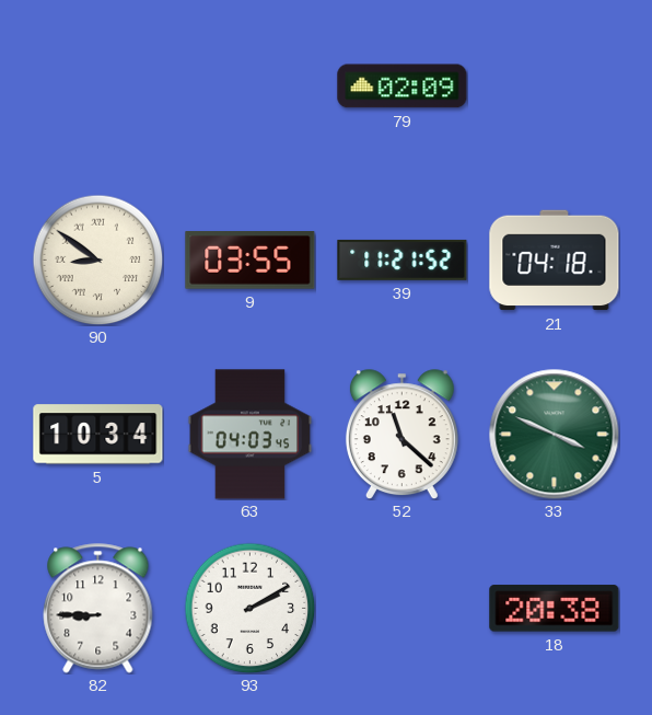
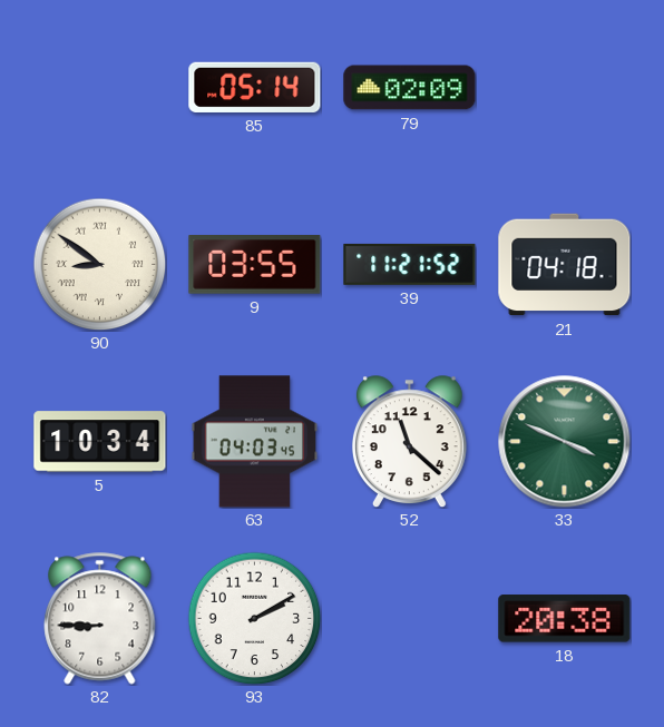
85: none -> 05:14 (255, 87)
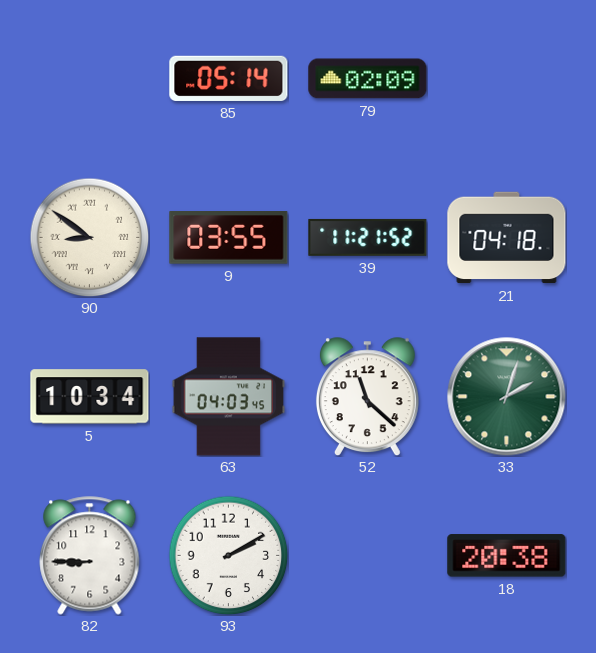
33: 3:49 -> 2:03 (507, 397)
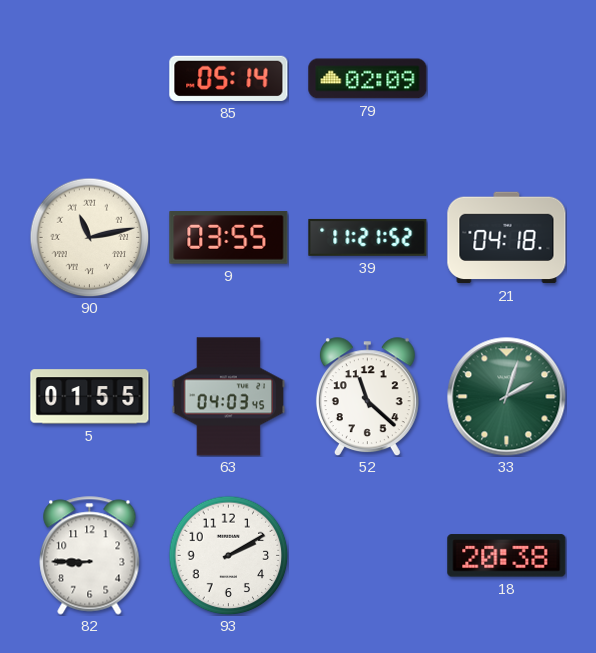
90: 8:51 -> 11:13 (89, 237)
5: 10:34 -> 01:55 (90, 397)
